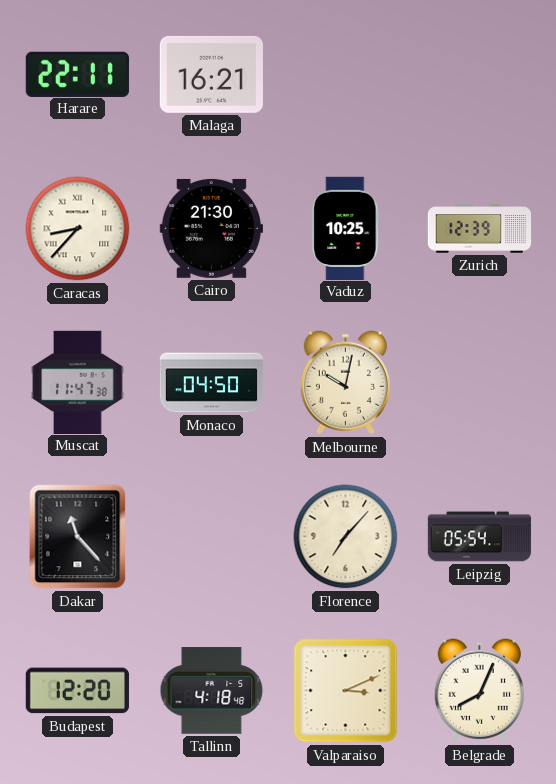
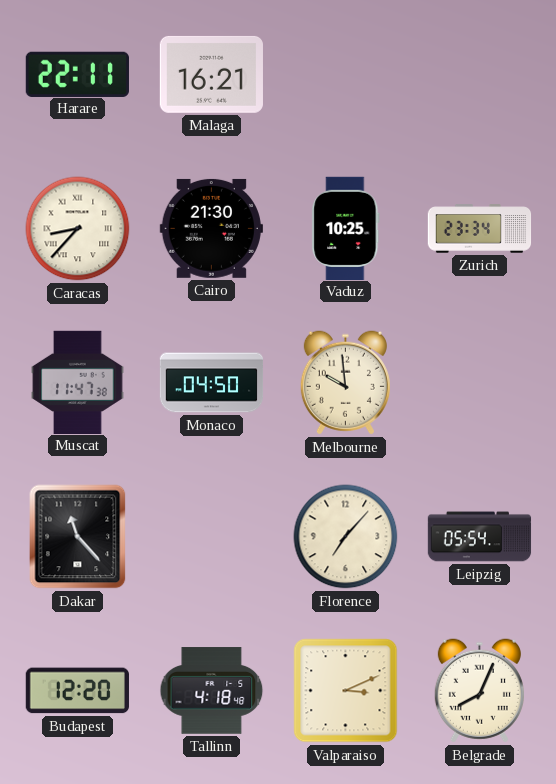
Zurich: 12:39 -> 23:34 (480, 229)
Melbourne: 10:02 -> 9:59 (345, 383)
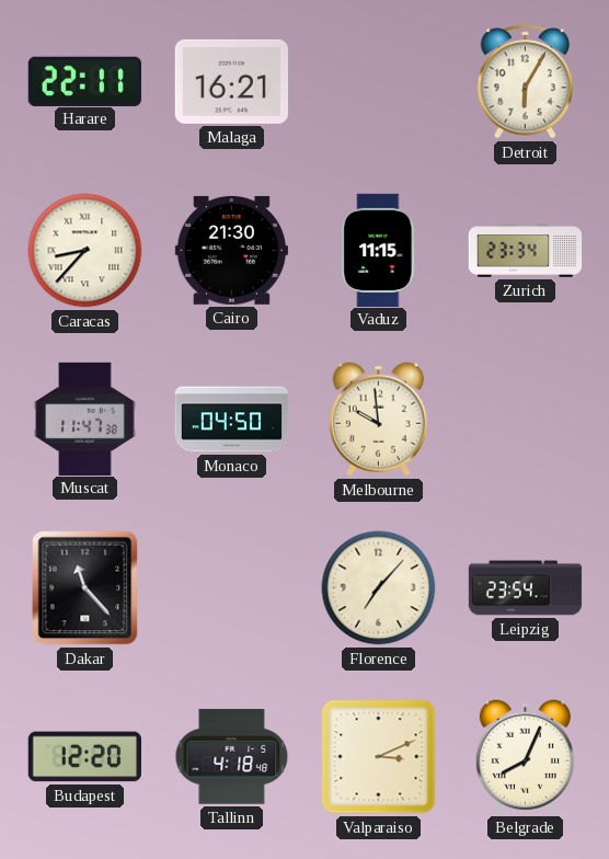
Detroit: none -> 6:05 (526, 82)
Vaduz: 10:25 -> 11:15 (379, 250)
Leipzig: 05:54 -> 23:54 (526, 588)
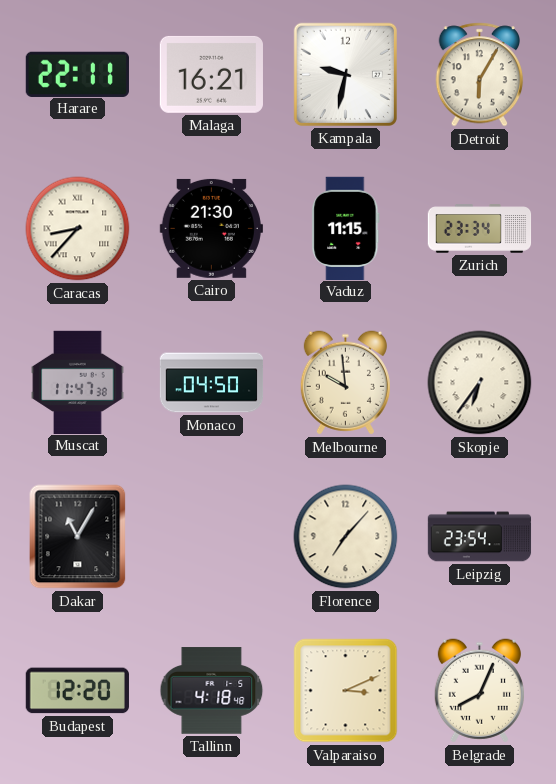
Kampala: none -> 9:32 (345, 74)
Skopje: none -> 6:36 (480, 383)
Dakar: 11:23 -> 11:05 (78, 537)
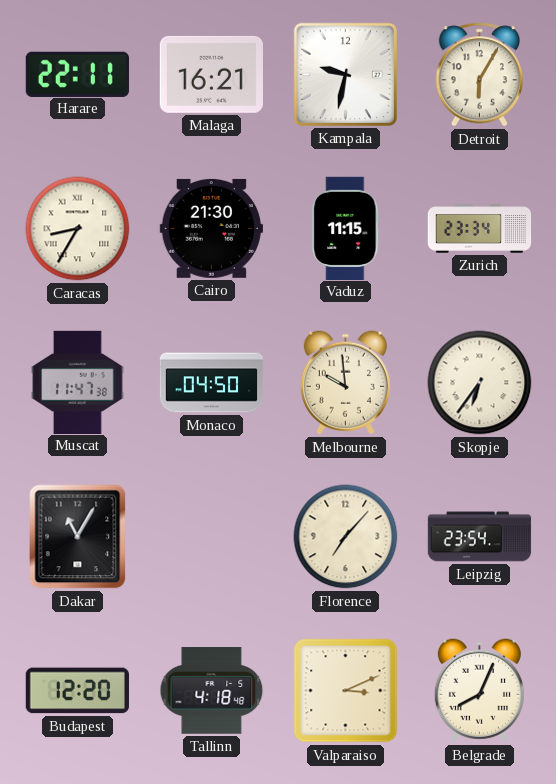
Caracas: 8:37 -> 8:35 (78, 229)
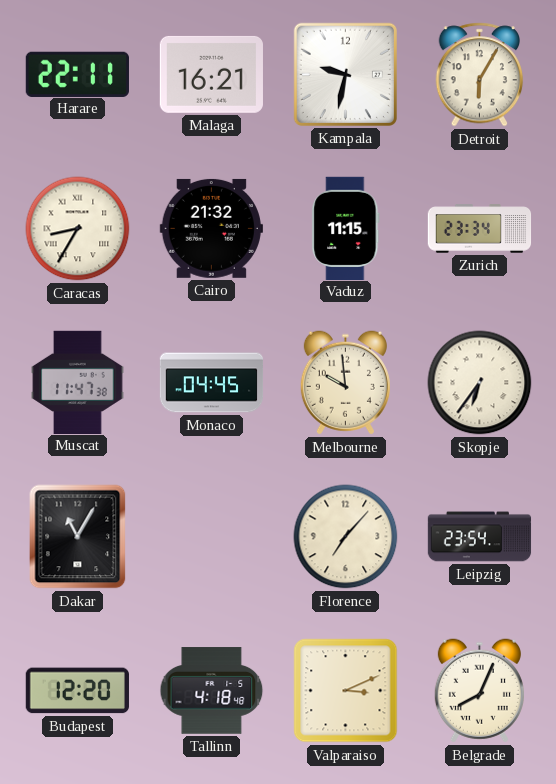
Cairo: 21:30 -> 21:32 (211, 228)
Monaco: 04:50 -> 04:45 (212, 383)
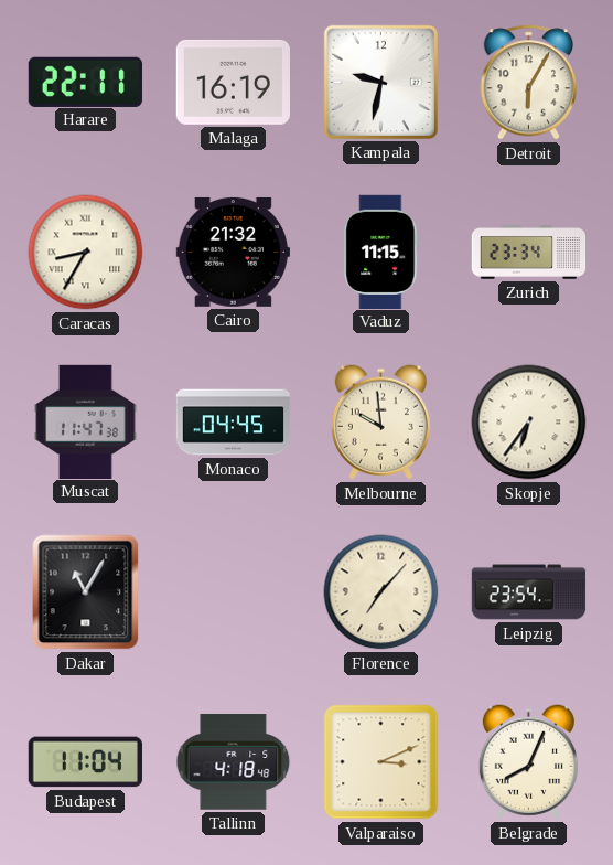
Malaga: 16:21 -> 16:19 (233, 82)
Budapest: 12:20 -> 11:04 (85, 762)
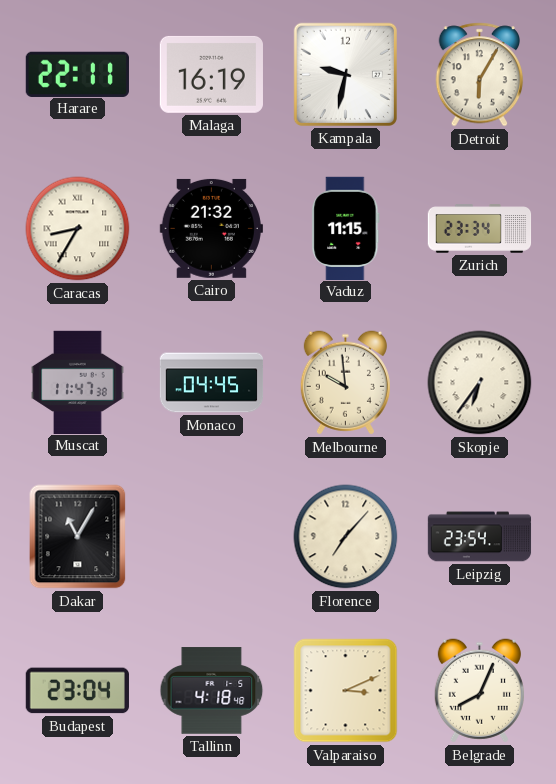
Budapest: 11:04 -> 23:04 (77, 691)
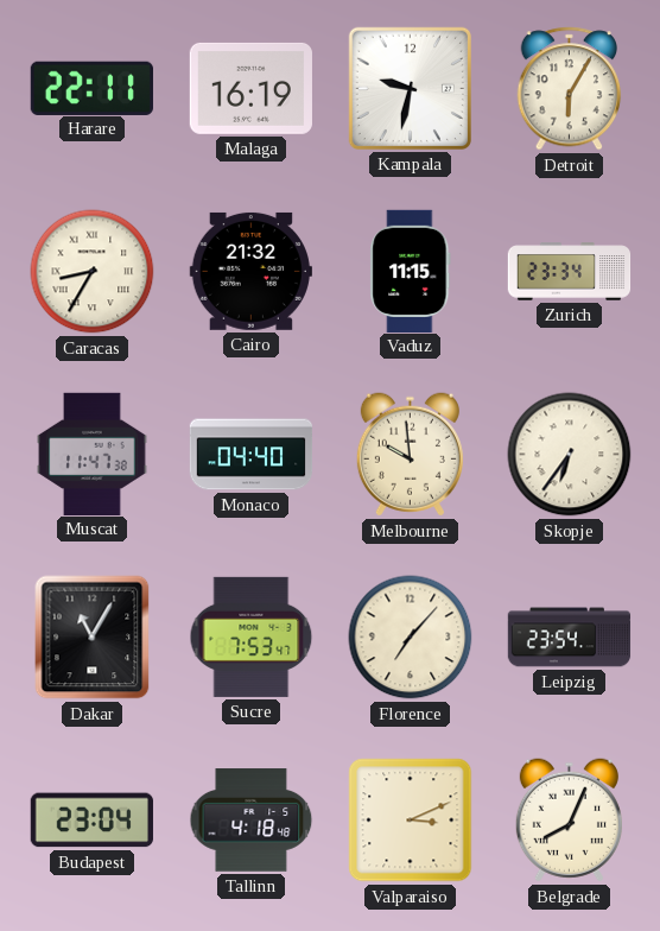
Monaco: 04:45 -> 04:40 (252, 455)
Sucre: none -> 7:53 (252, 636)
